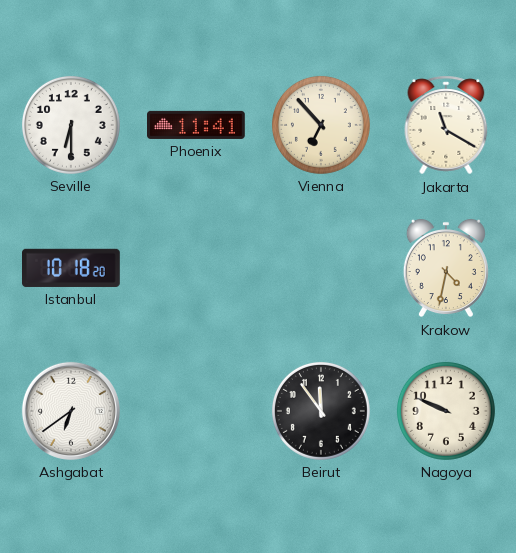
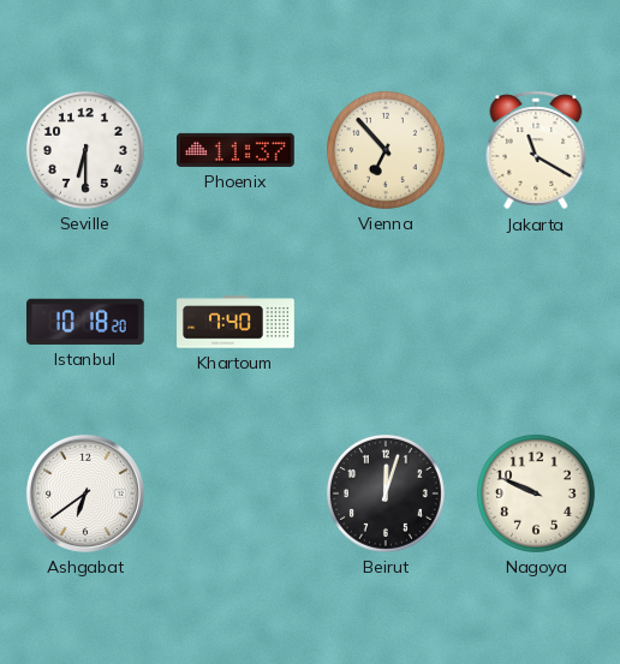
Phoenix: 11:41 -> 11:37 (237, 150)
Khartoum: none -> 7:40 (236, 322)
Krakow: 4:32 -> none (446, 268)
Beirut: 11:54 -> 12:03 (386, 493)
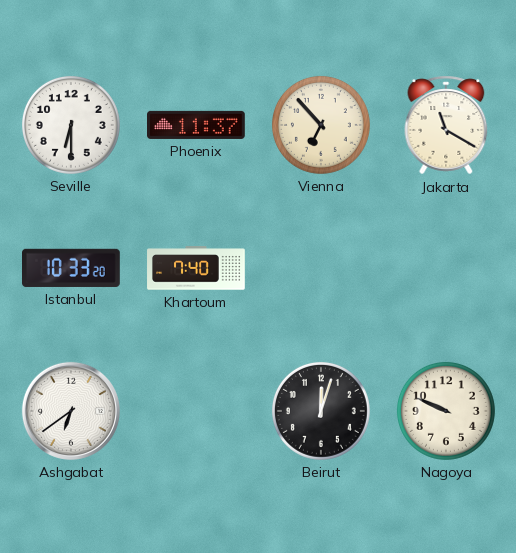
Istanbul: 10:18 -> 10:33 (72, 268)
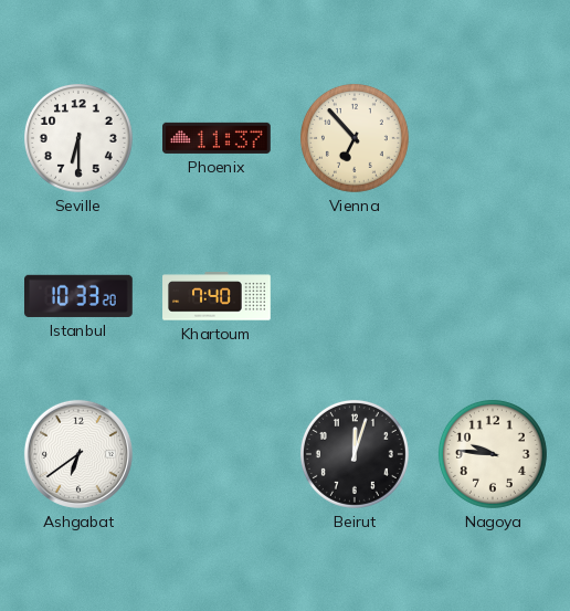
Jakarta: 11:20 -> none (446, 125)
Nagoya: 9:49 -> 9:46 (493, 454)
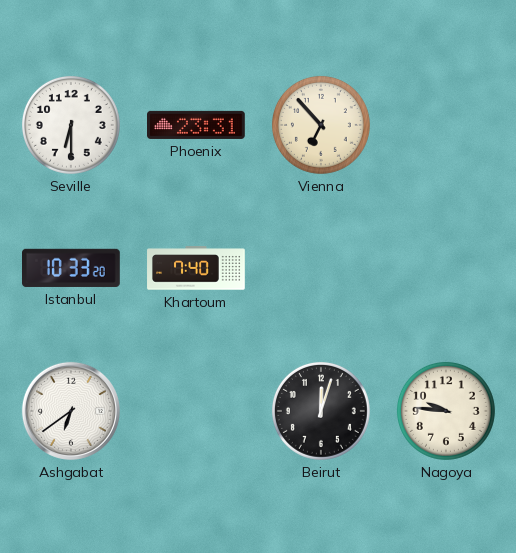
Phoenix: 11:37 -> 23:31 (197, 125)
